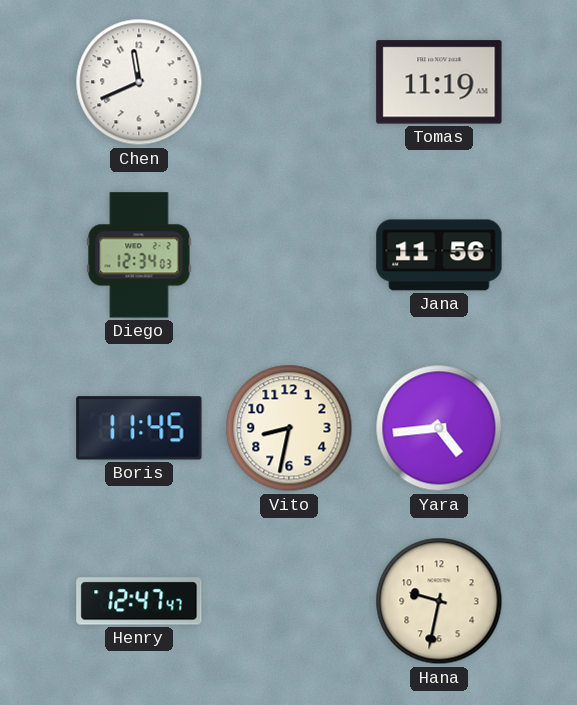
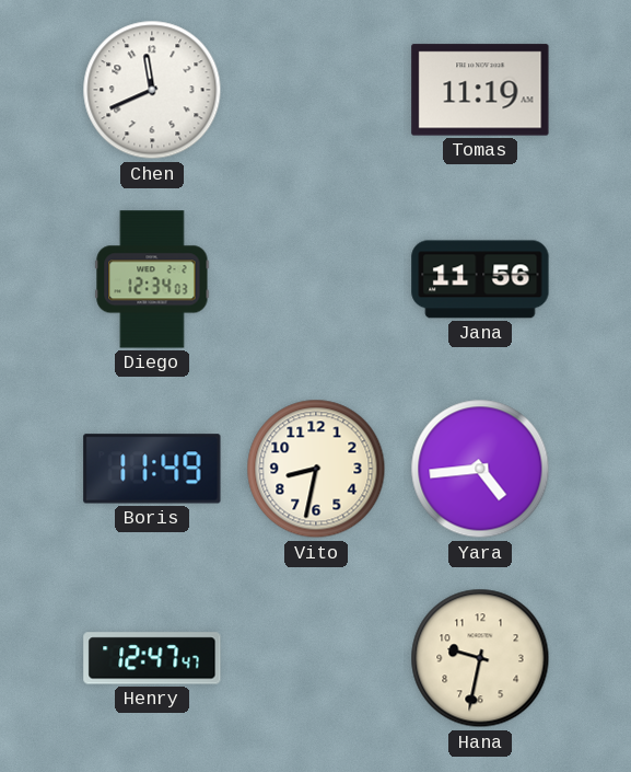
Boris: 11:45 -> 11:49 (152, 469)
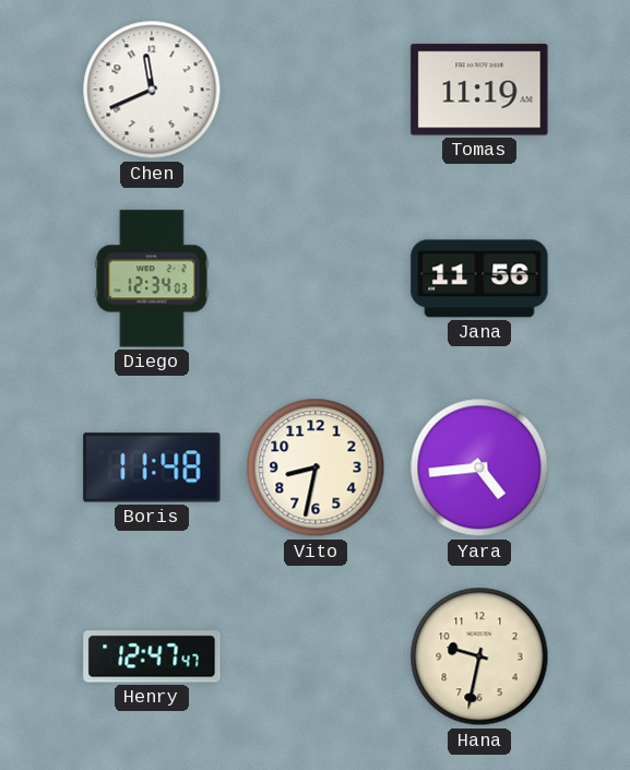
Boris: 11:49 -> 11:48 (152, 467)
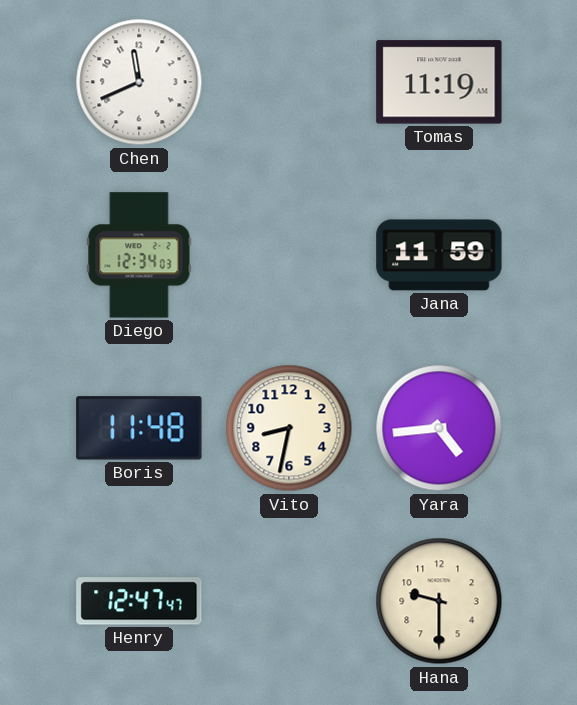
Jana: 11:56 -> 11:59 (439, 255)
Hana: 9:32 -> 9:30 (439, 601)
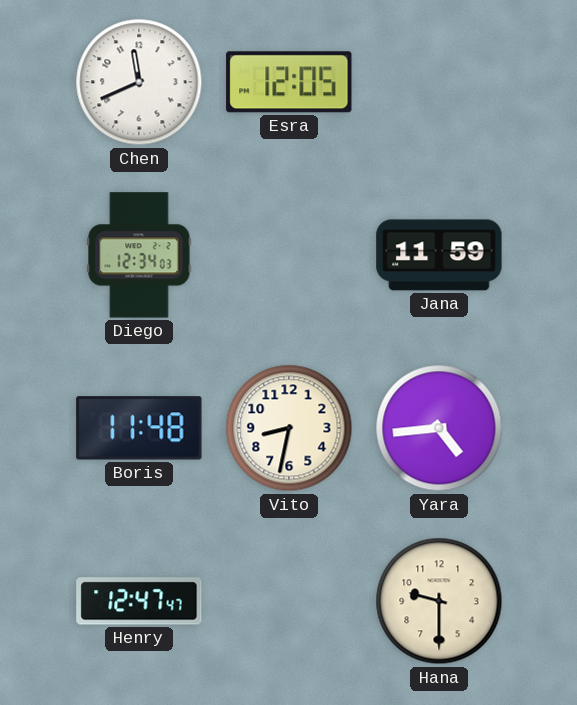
Esra: none -> 12:05 (289, 82)
Tomas: 11:19 -> none (439, 82)
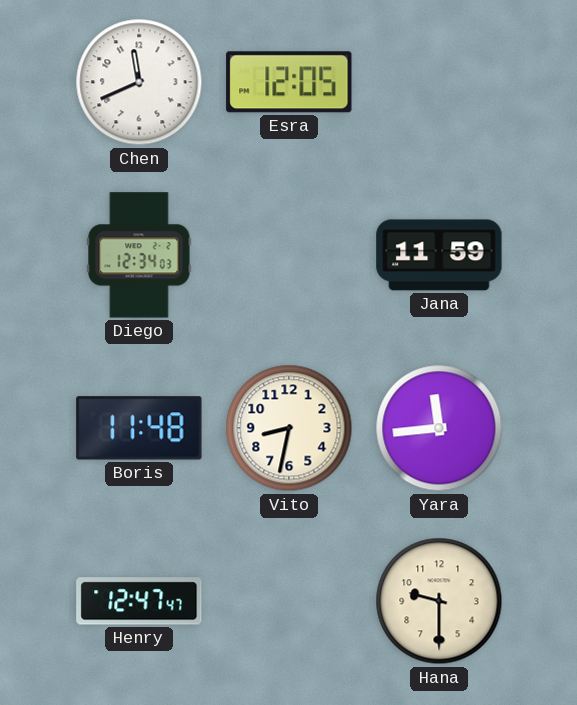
Yara: 4:44 -> 11:44 (439, 428)
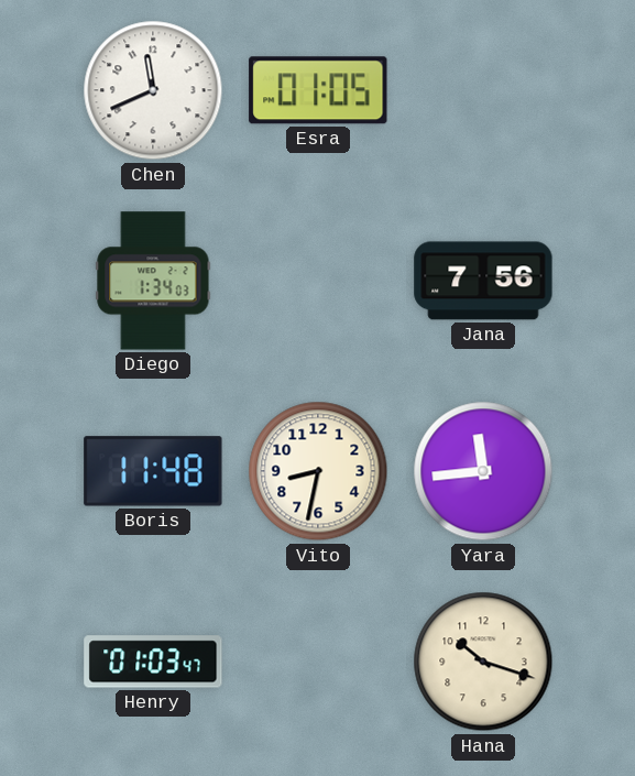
Esra: 12:05 -> 01:05 (318, 90)
Diego: 12:34 -> 1:34 (153, 281)
Jana: 11:59 -> 7:56 (483, 281)
Henry: 12:47 -> 01:03 (153, 662)
Hana: 9:30 -> 10:18 (483, 662)
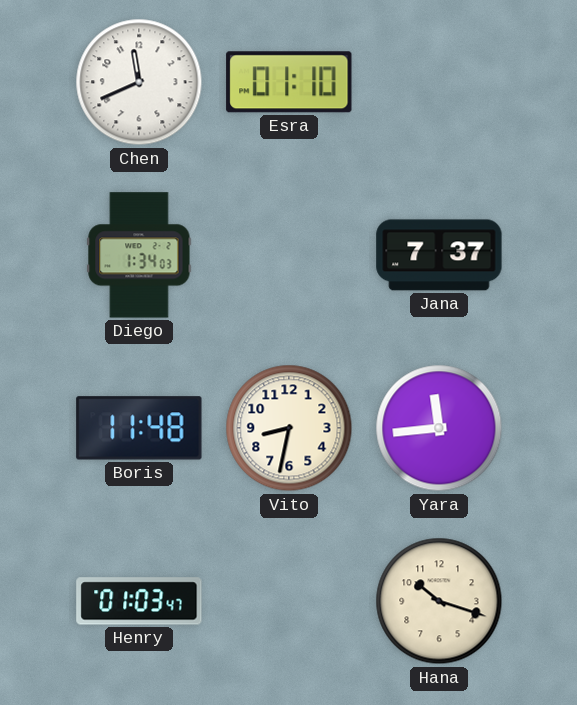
Esra: 01:05 -> 01:10 (289, 82)
Jana: 7:56 -> 7:37 (439, 255)
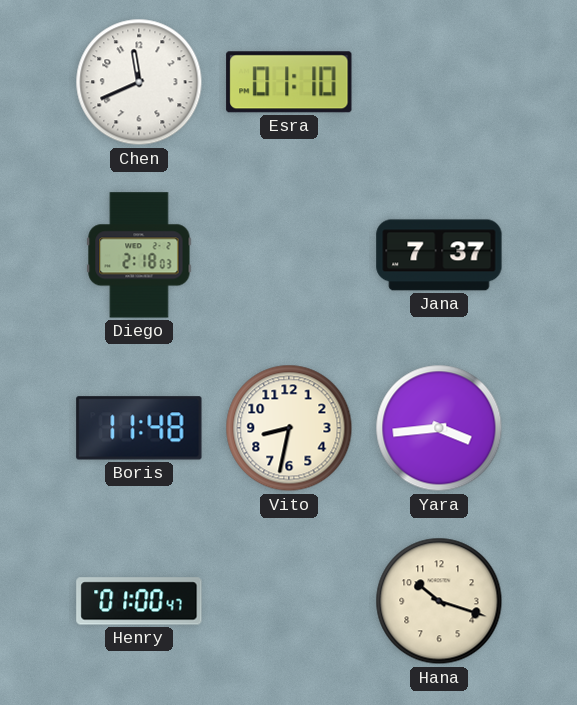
Diego: 1:34 -> 2:18 (139, 255)
Yara: 11:44 -> 3:44 (439, 428)
Henry: 01:03 -> 01:00 (139, 601)
